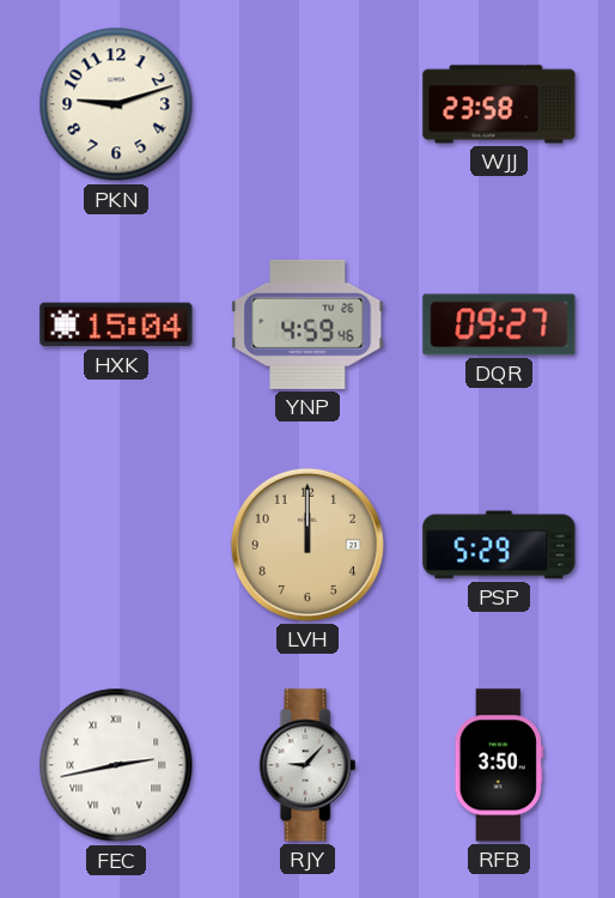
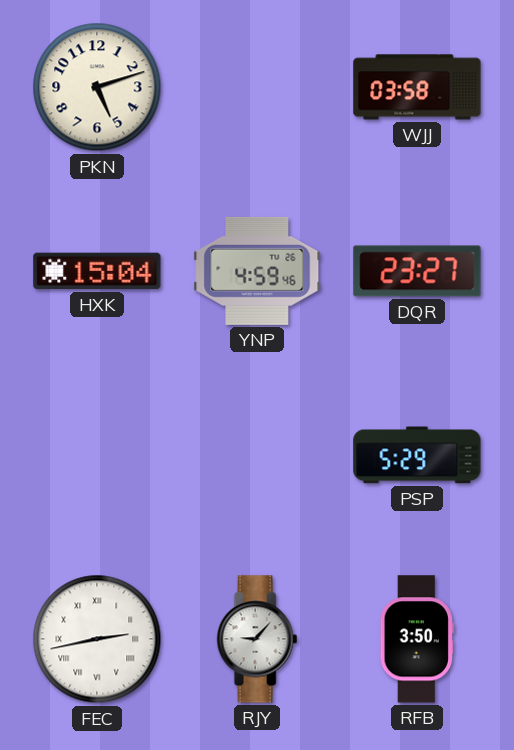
PKN: 9:12 -> 5:12 (97, 87)
WJJ: 23:58 -> 03:58 (417, 87)
DQR: 09:27 -> 23:27 (417, 271)
LVH: 12:00 -> none (307, 545)
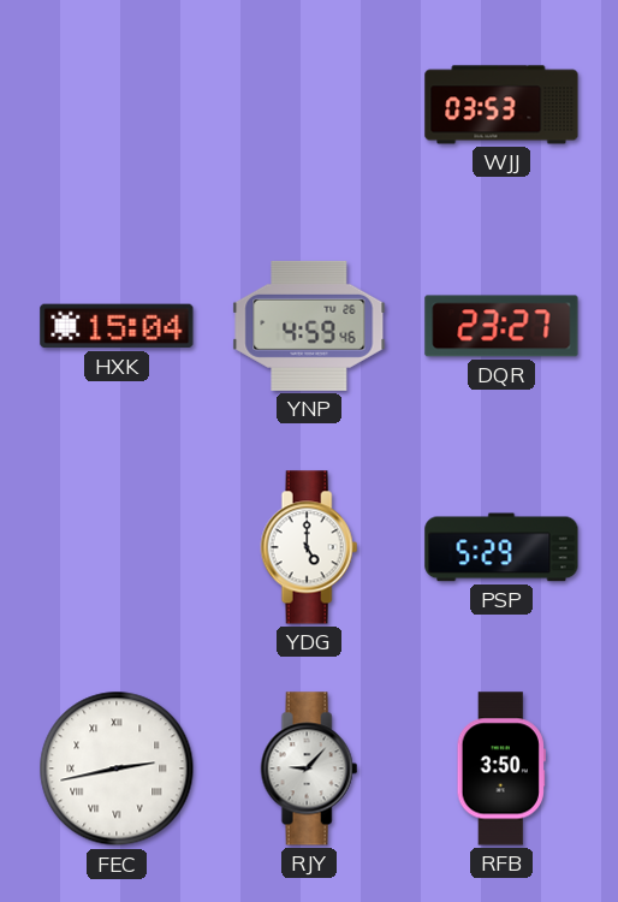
PKN: 5:12 -> none (97, 87)
WJJ: 03:58 -> 03:53 (501, 105)
YDG: none -> 5:00 (309, 547)
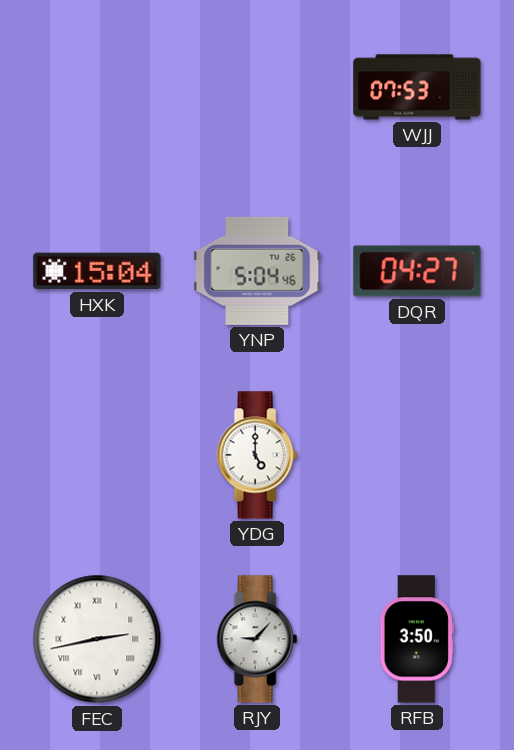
WJJ: 03:53 -> 07:53 (417, 87)
YNP: 4:59 -> 5:04 (257, 271)
DQR: 23:27 -> 04:27 (417, 271)
PSP: 5:29 -> none (501, 547)
